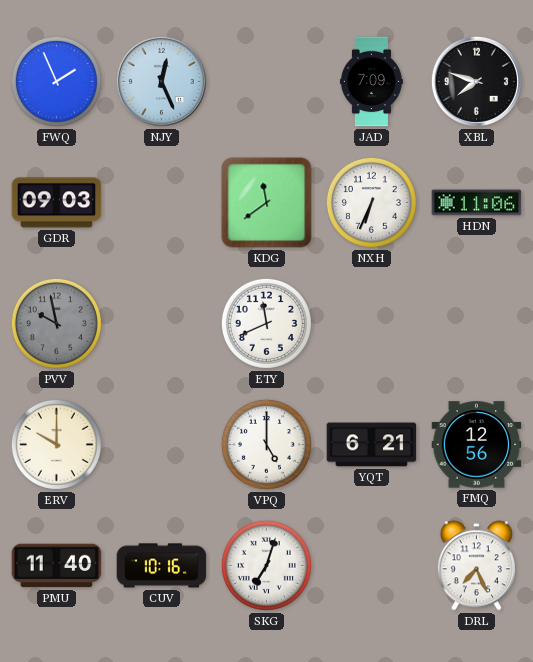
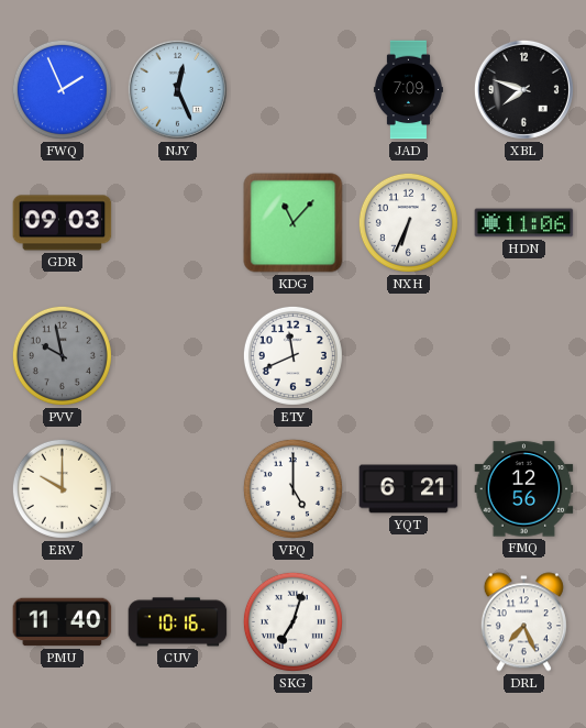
KDG: 11:39 -> 11:07 (294, 223)
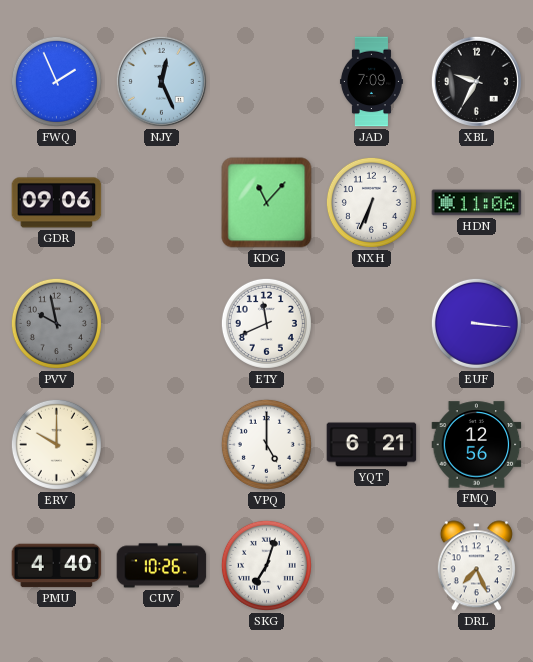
XBL: 7:48 -> 9:35 (476, 81)
GDR: 09:03 -> 09:06 (57, 203)
EUF: none -> 3:16 (476, 323)
PMU: 11:40 -> 4:40 (57, 566)
CUV: 10:16 -> 10:26 (162, 566)
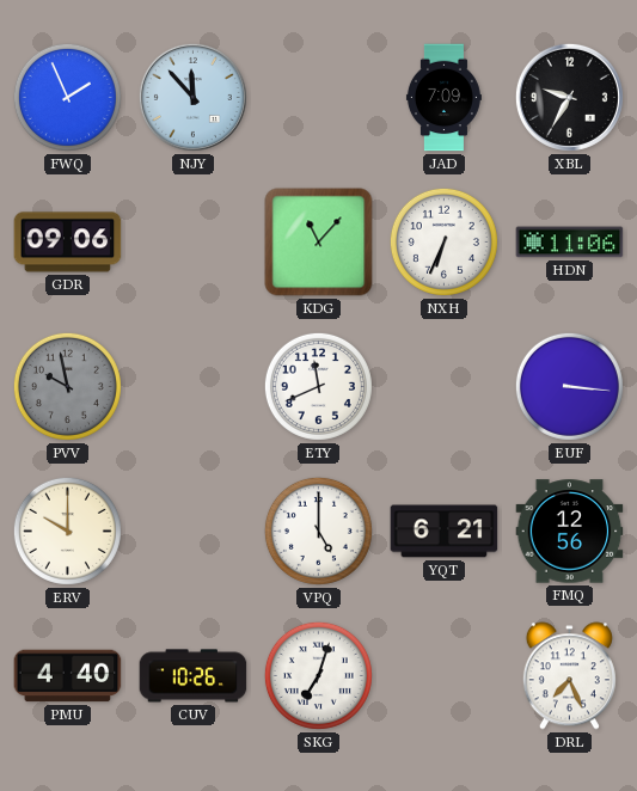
NJY: 12:26 -> 11:53 (192, 97)
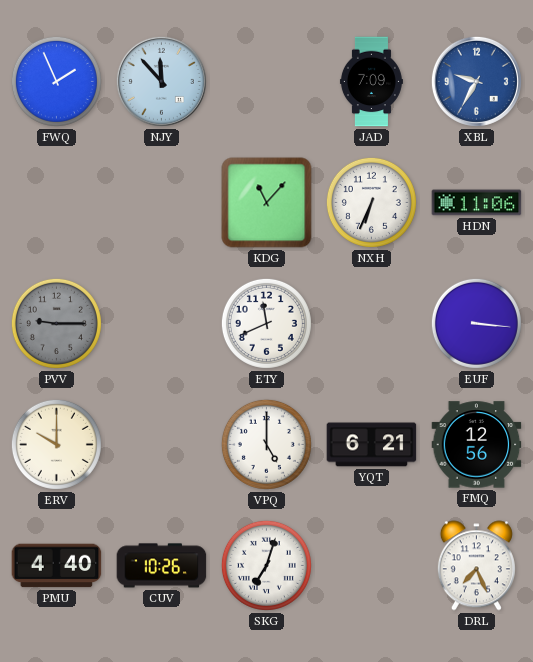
XBL dial: black -> blue (476, 81)
GDR: 09:06 -> none (68, 243)
PVV: 9:58 -> 9:15 (56, 323)
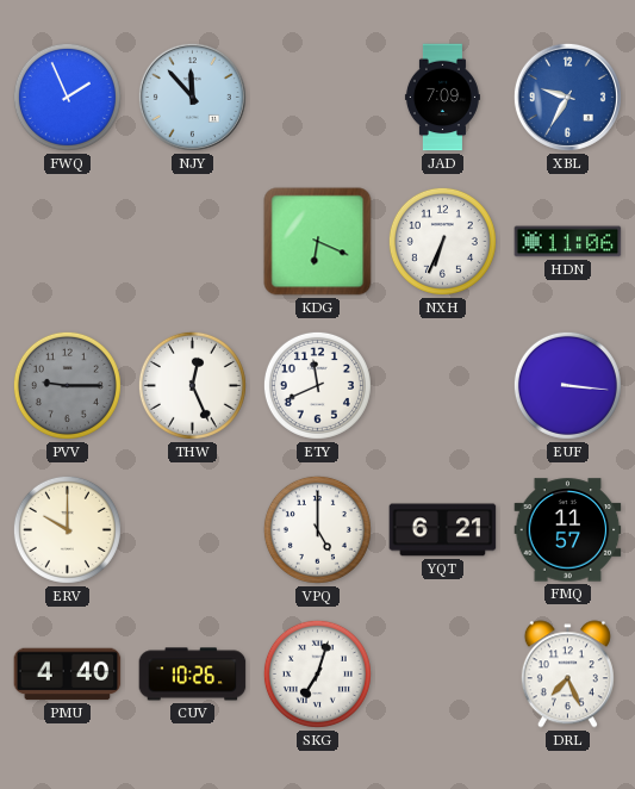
KDG: 11:07 -> 6:19 (318, 242)
THW: none -> 12:26 (192, 385)
FMQ: 12:56 -> 11:57 (568, 530)
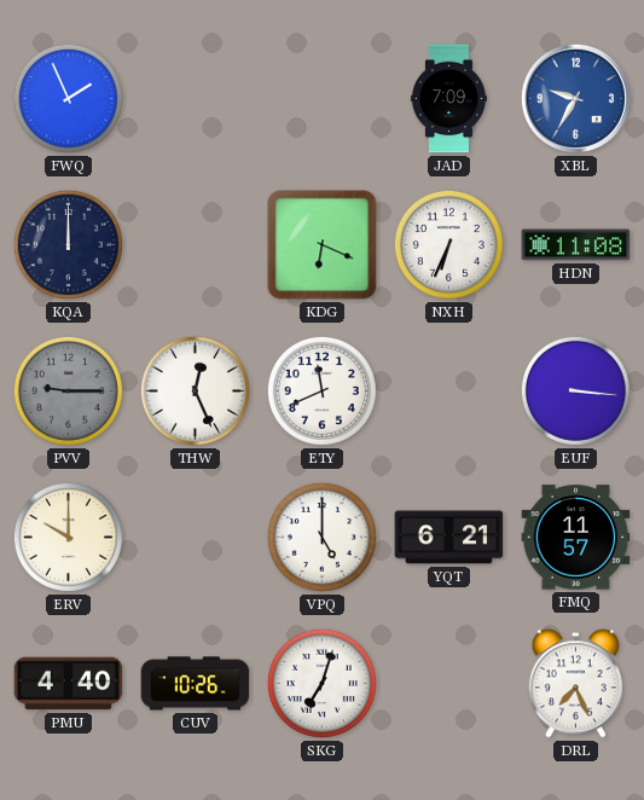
NJY: 11:53 -> none (192, 97)
KQA: none -> 12:00 (68, 244)
HDN: 11:06 -> 11:08 (576, 245)
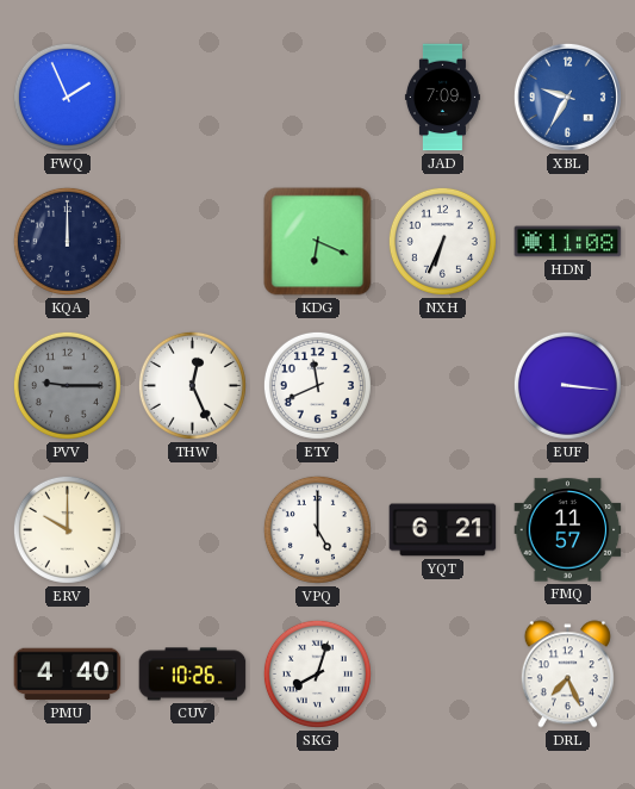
SKG: 7:03 -> 8:03 (317, 673)
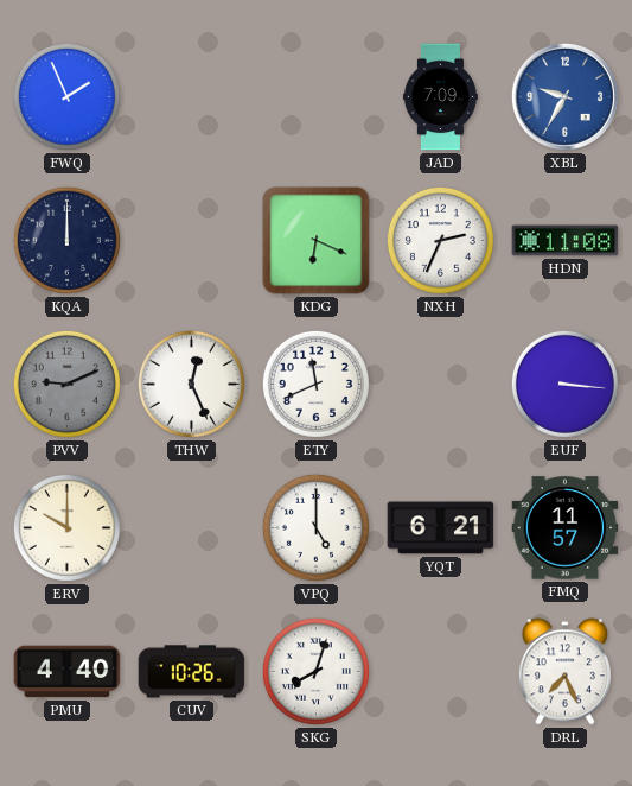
NXH: 6:34 -> 2:34 (440, 240)
PVV: 9:15 -> 9:11 (66, 384)
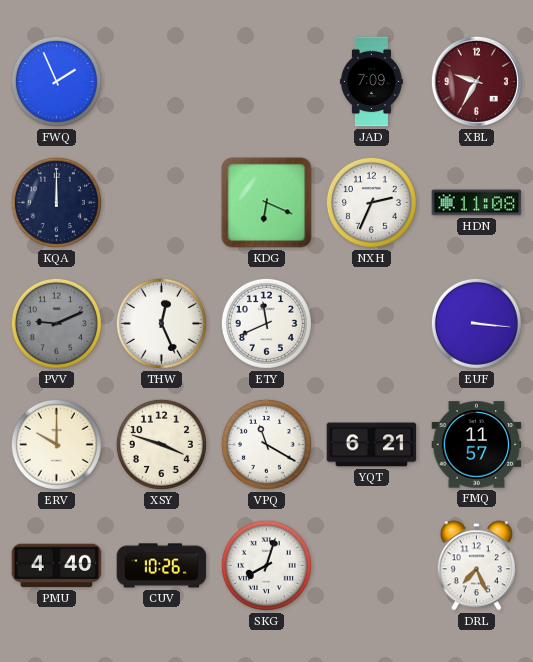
XBL dial: blue -> burgundy (476, 81)
XSY: none -> 3:48 (161, 444)
VPQ: 5:00 -> 11:20 (266, 444)
